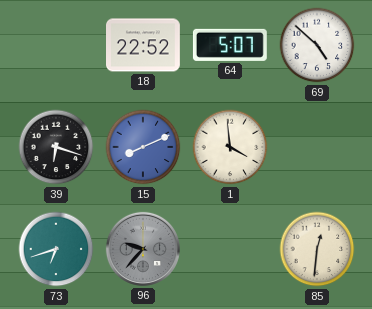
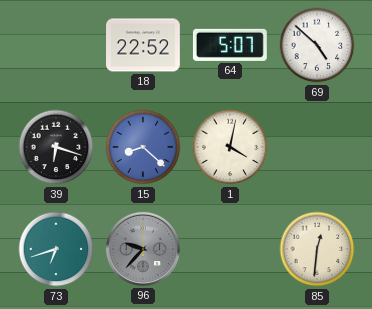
15: 8:11 -> 8:22 (143, 147)
1: 3:59 -> 4:02 (230, 147)
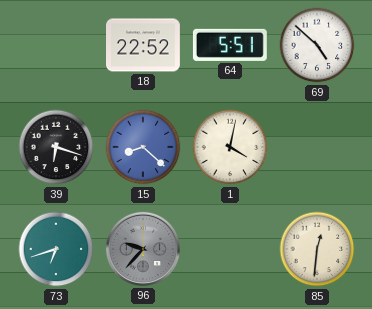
64: 5:07 -> 5:51 (230, 45)
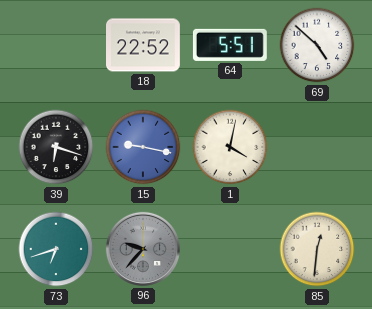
15: 8:22 -> 9:17 (143, 147)
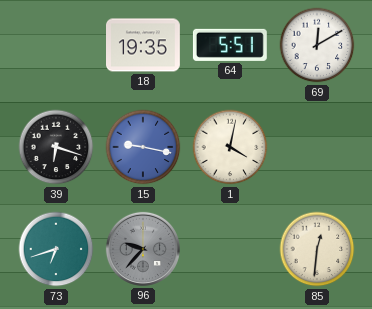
18: 22:52 -> 19:35 (144, 45)
69: 4:52 -> 12:10 (317, 45)
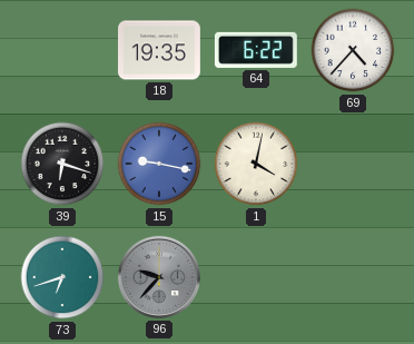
64: 5:51 -> 6:22 (256, 50)
69: 12:10 -> 4:37 (353, 50)
85: 12:31 -> none (317, 249)
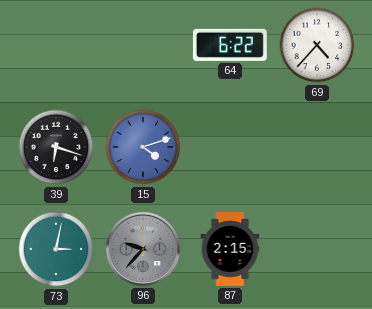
18: 19:35 -> none (160, 50)
15: 9:17 -> 4:12 (143, 147)
1: 4:02 -> none (256, 164)
73: 6:42 -> 3:02 (56, 249)
87: none -> 2:15 (230, 250)
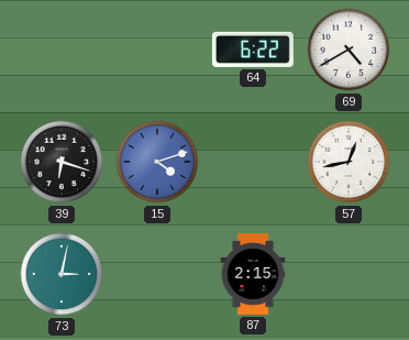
69: 4:37 -> 4:40 (349, 50)
57: none -> 12:43 (349, 162)
96: 9:37 -> none (143, 249)
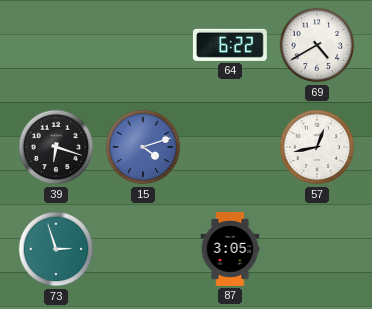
73: 3:02 -> 2:57 (56, 249)
87: 2:15 -> 3:05 (230, 250)
